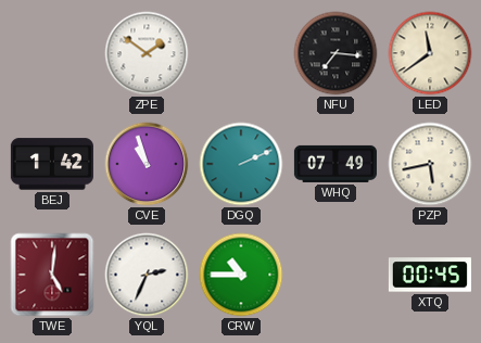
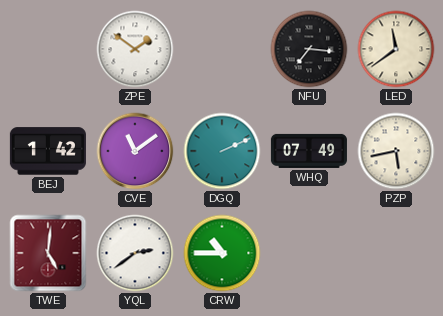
CVE: 10:57 -> 11:09 (135, 151)
YQL: 2:34 -> 2:39 (135, 253)
XTQ: 00:45 -> none (430, 275)
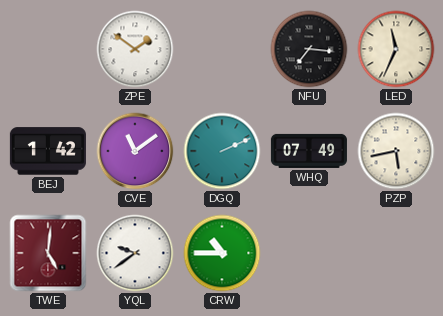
LED: 11:39 -> 11:34 (396, 49)
YQL: 2:39 -> 9:39 (135, 253)
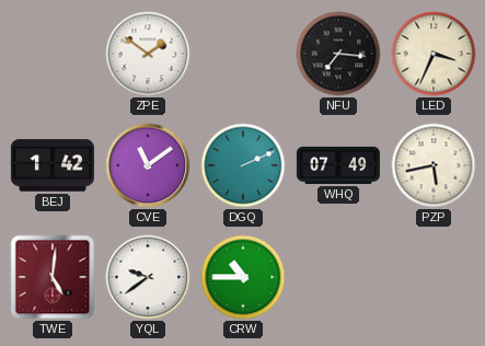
LED: 11:34 -> 3:34 (434, 54)
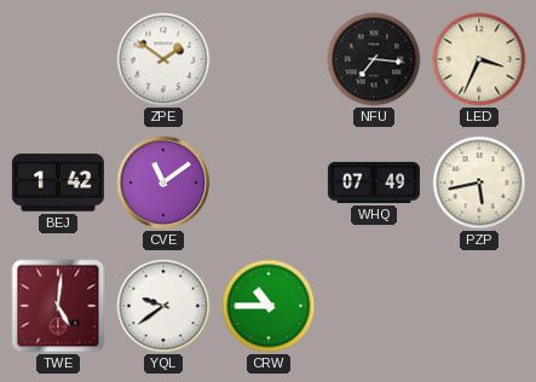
DGQ: 2:11 -> none (243, 165)
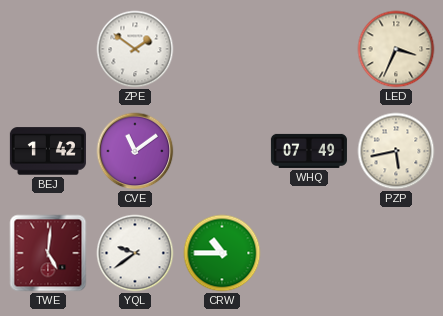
NFU: 7:16 -> none (374, 59)
